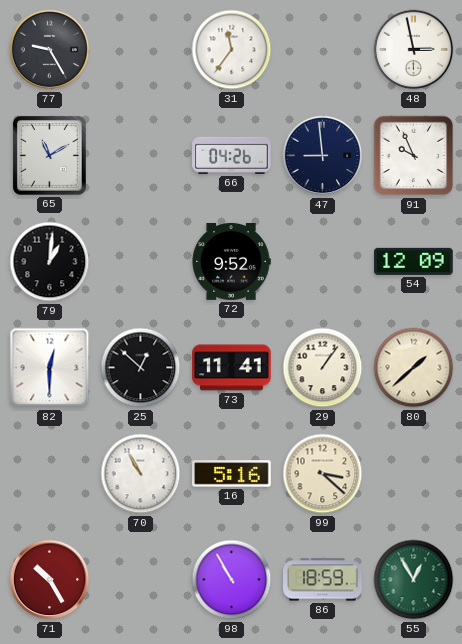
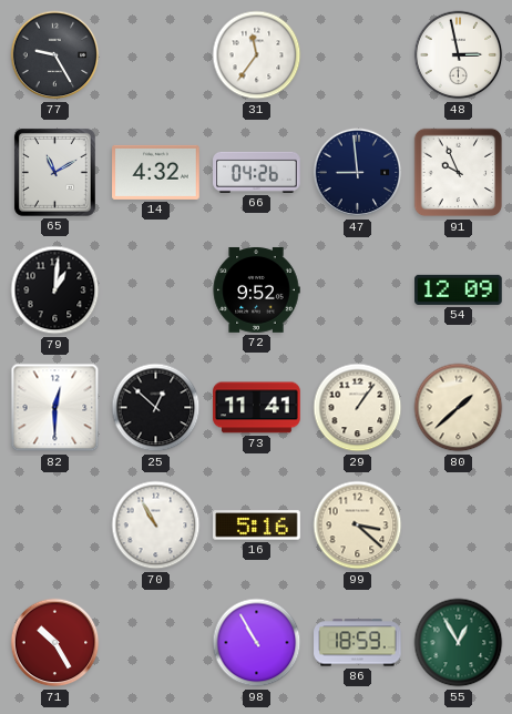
14: none -> 4:32 (156, 172)
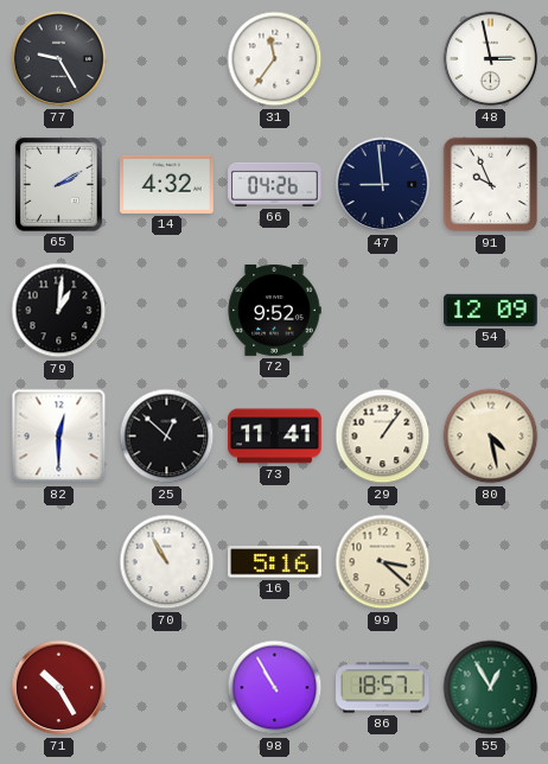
65: 11:10 -> 2:10 (58, 185)
80: 1:38 -> 4:28 (491, 437)
86: 18:59 -> 18:57 (383, 688)
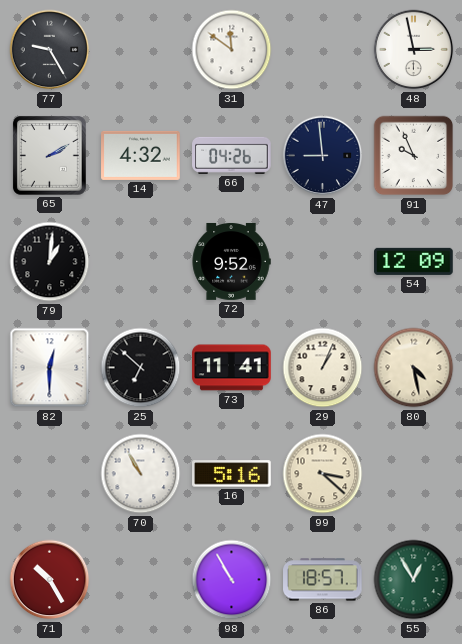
31: 11:36 -> 11:51 (232, 50)
25: 12:52 -> 6:52 (141, 368)
29: 1:06 -> 1:04 (323, 368)
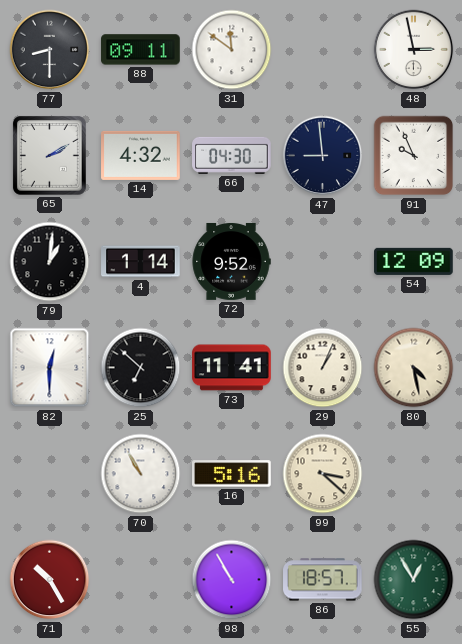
77: 9:25 -> 8:30 (50, 50)
88: none -> 09:11 (141, 50)
66: 04:26 -> 04:30 (232, 155)
4: none -> 1:14 (141, 262)
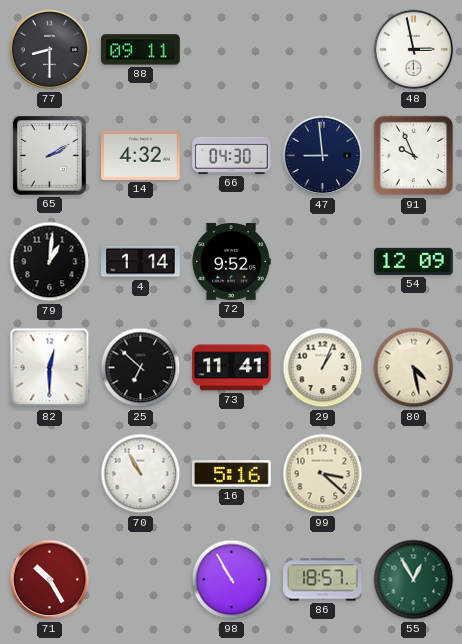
31: 11:51 -> none (232, 50)
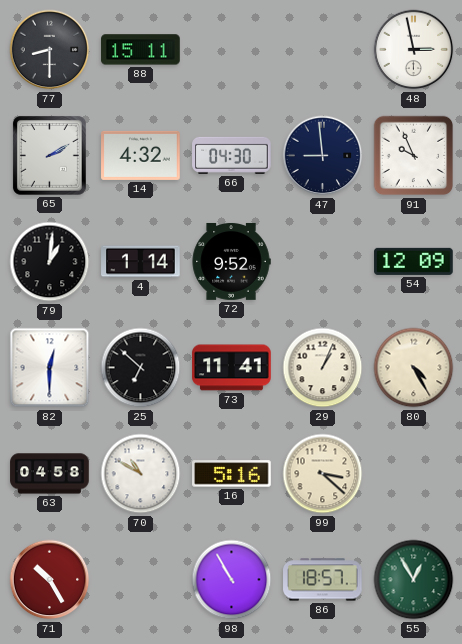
88: 09:11 -> 15:11 (141, 50)
80: 4:28 -> 4:25 (414, 368)
63: none -> 04:58 (50, 474)
70: 10:55 -> 10:50 (141, 474)
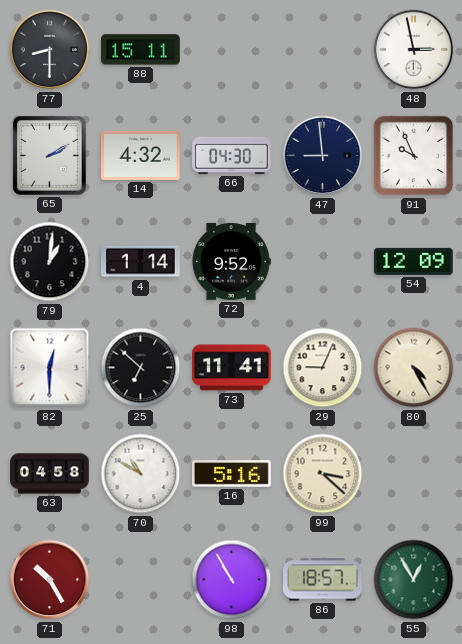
29: 1:04 -> 9:04 (323, 368)
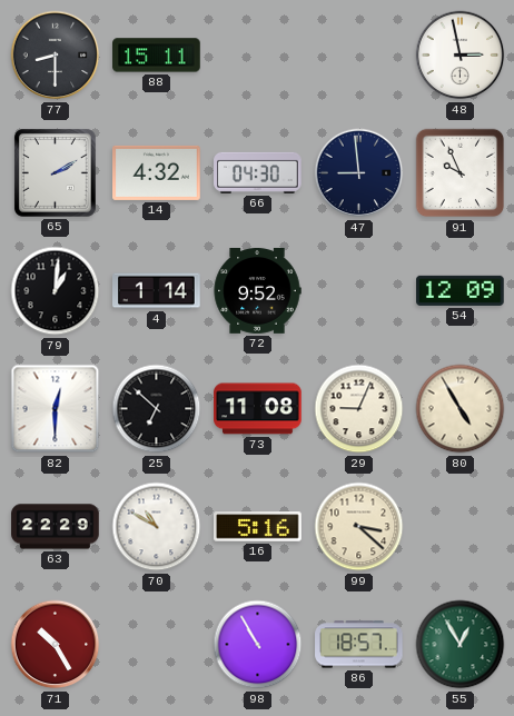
73: 11:41 -> 11:08 (258, 409)
80: 4:25 -> 4:55 (461, 409)
63: 04:58 -> 22:29 (56, 527)
